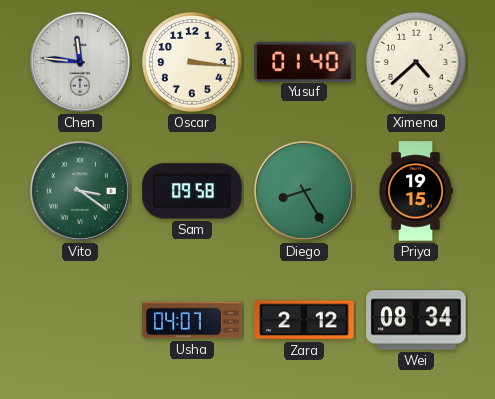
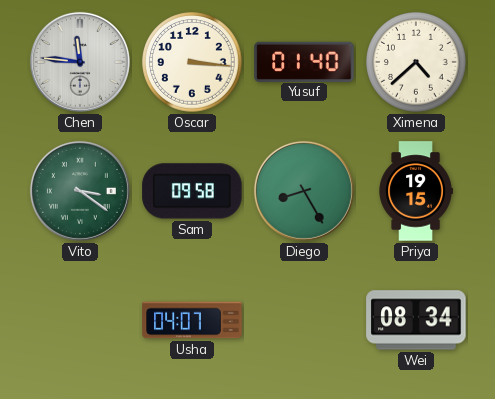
Zara: 2:12 -> none (304, 320)
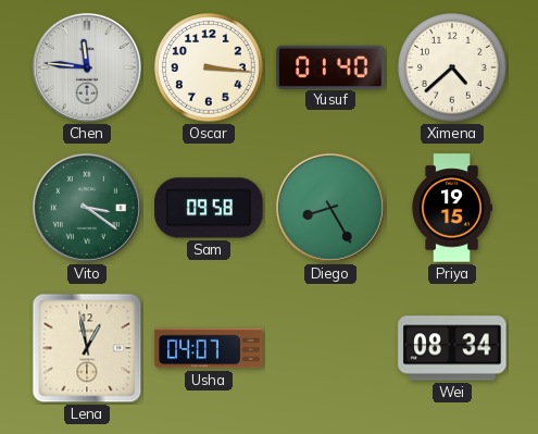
Lena: none -> 12:58 (87, 348)
